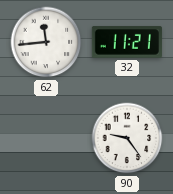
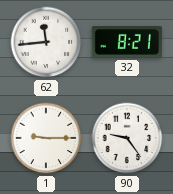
32: 11:21 -> 8:21 (127, 42)
1: none -> 9:15 (46, 138)
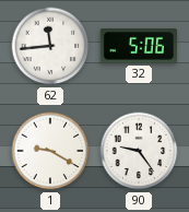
32: 8:21 -> 5:06 (139, 46)
1: 9:15 -> 9:20 (50, 151)
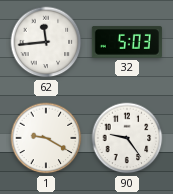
32: 5:06 -> 5:03 (127, 42)
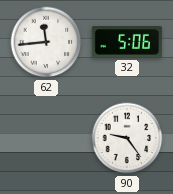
32: 5:03 -> 5:06 (127, 42)
1: 9:20 -> none (46, 138)
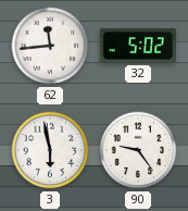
32: 5:06 -> 5:02 (138, 46)
3: none -> 5:58 (50, 150)
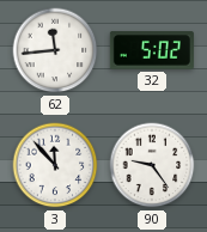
3: 5:58 -> 11:53 (55, 165)
